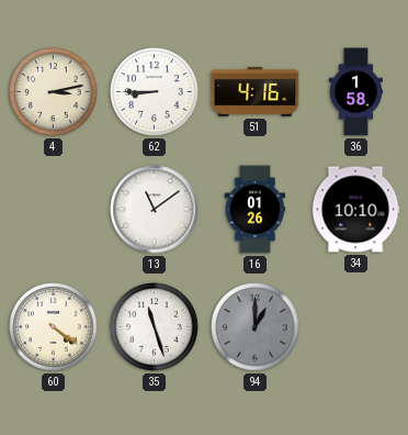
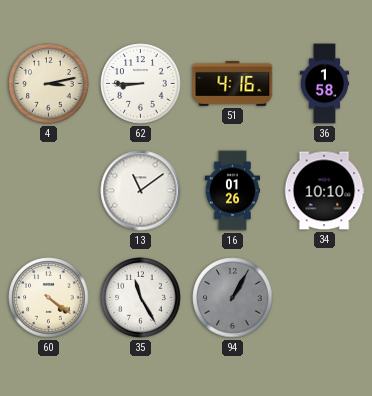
35: 11:27 -> 11:25 (141, 298)
94: 1:00 -> 1:05 (233, 298)
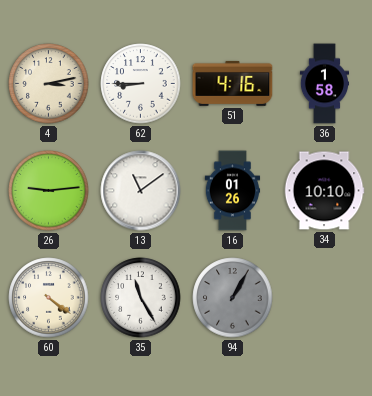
26: none -> 9:14 (49, 191)
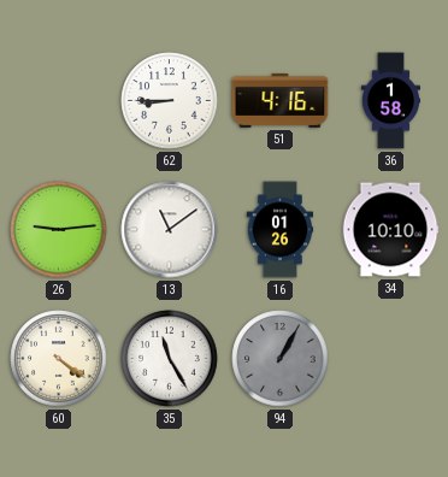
4: 3:13 -> none (49, 84)
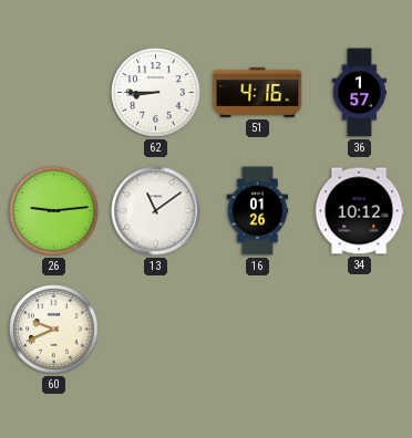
36: 1:58 -> 1:57 (359, 93)
34: 10:10 -> 10:12 (359, 211)
60: 4:21 -> 9:41 (54, 330)
35: 11:25 -> none (170, 359)
94: 1:05 -> none (281, 359)
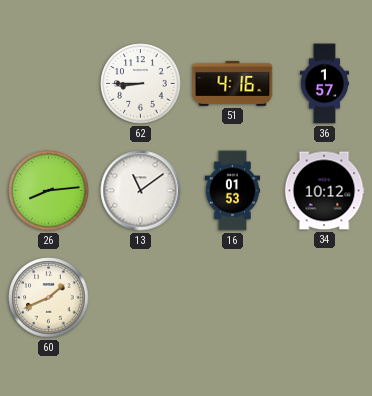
26: 9:14 -> 8:14 (49, 191)
16: 01:26 -> 01:53 (233, 191)
60: 9:41 -> 1:41 (49, 298)
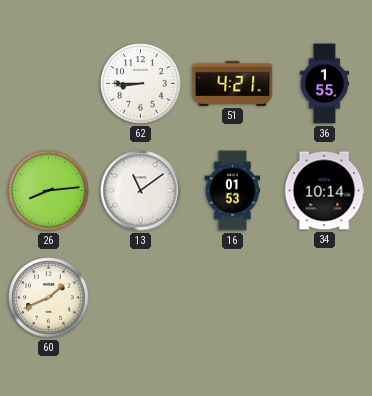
51: 4:16 -> 4:21 (233, 83)
36: 1:57 -> 1:55 (324, 84)
34: 10:12 -> 10:14 (324, 191)
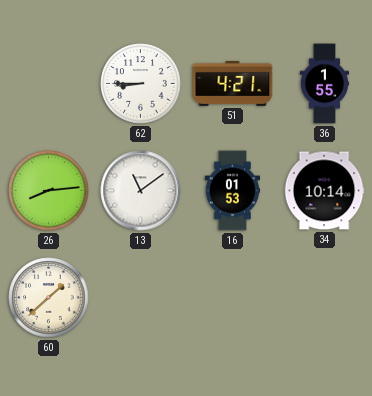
60: 1:41 -> 1:38 (49, 298)
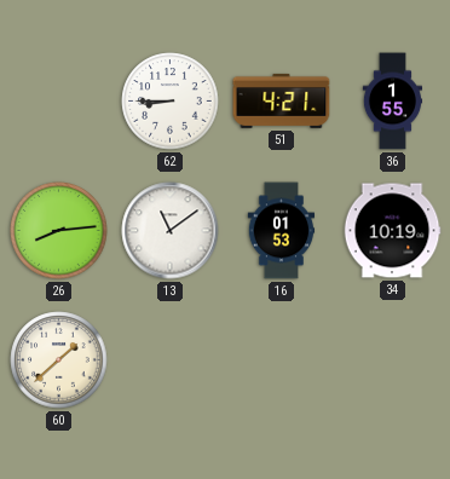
34: 10:14 -> 10:19 (392, 231)
